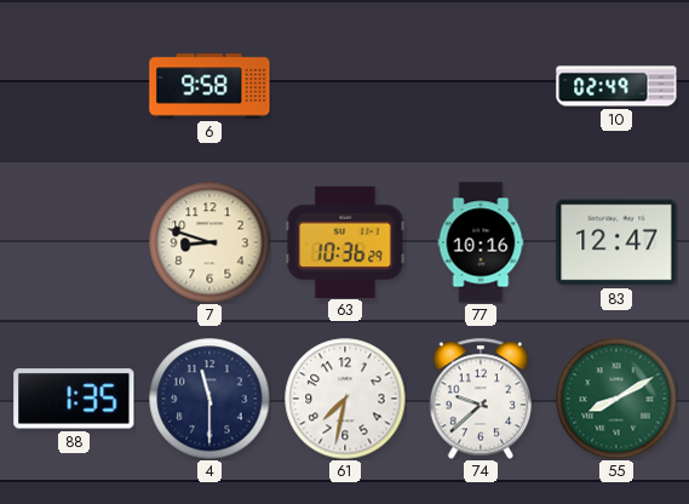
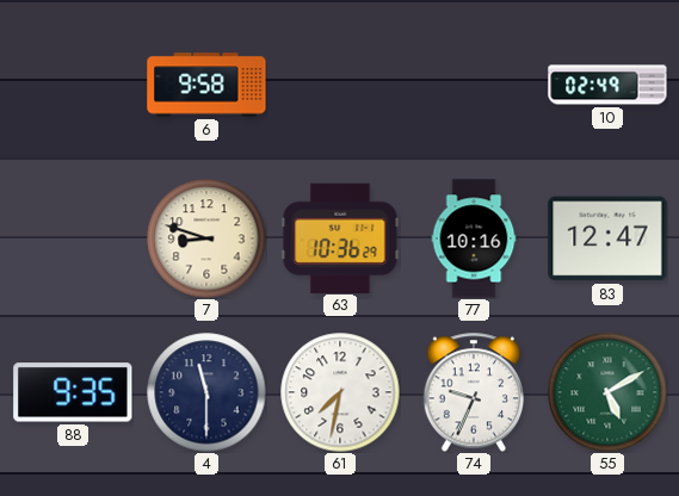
88: 1:35 -> 9:35 (73, 392)
74: 9:38 -> 9:34 (474, 392)
55: 8:10 -> 5:10 (607, 392)
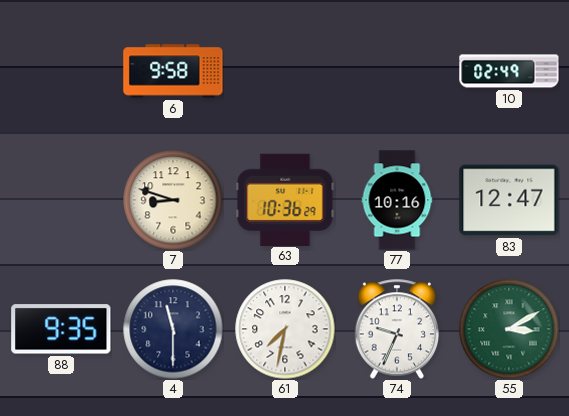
55: 5:10 -> 3:10 (509, 329)
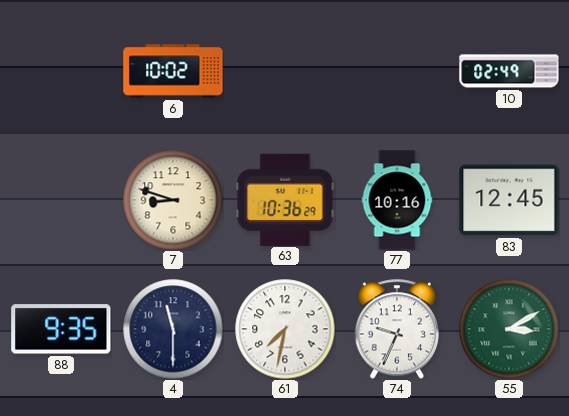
6: 9:58 -> 10:02 (173, 71)
83: 12:47 -> 12:45 (509, 200)
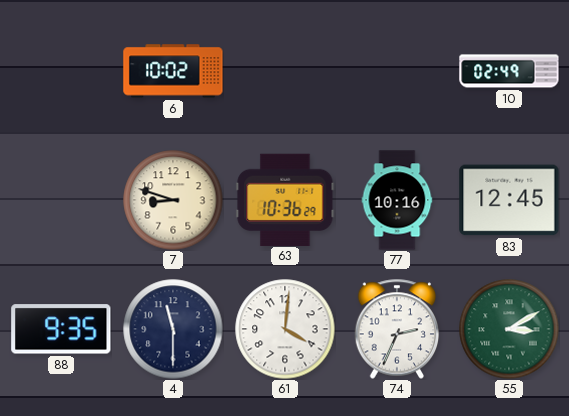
61: 7:32 -> 4:01 (285, 329)
74: 9:34 -> 2:34 (397, 329)
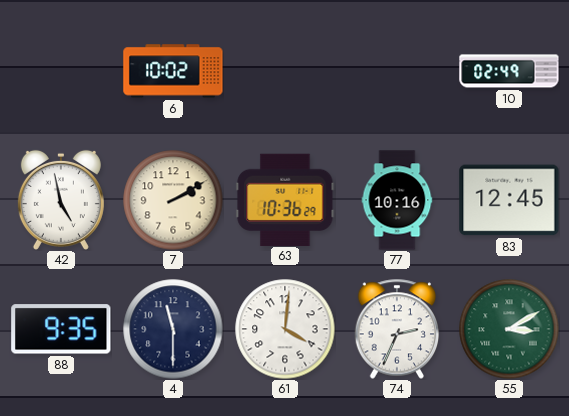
42: none -> 4:58 (61, 200)
7: 8:48 -> 2:10 (173, 200)
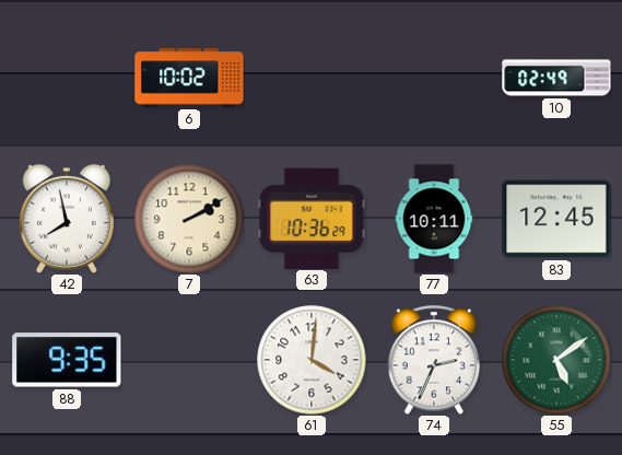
42: 4:58 -> 7:58 (67, 219)
77: 10:16 -> 10:11 (434, 219)
4: 11:30 -> none (173, 329)
55: 3:10 -> 5:09 (556, 360)
